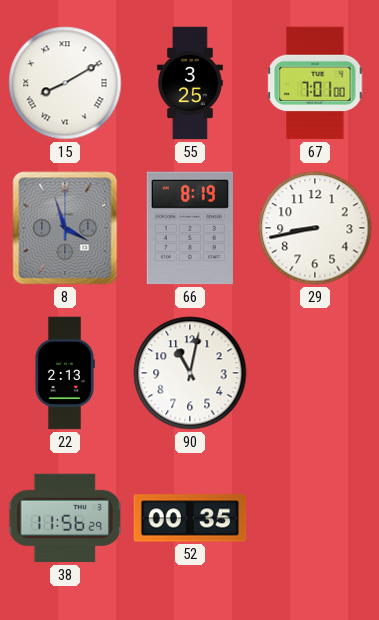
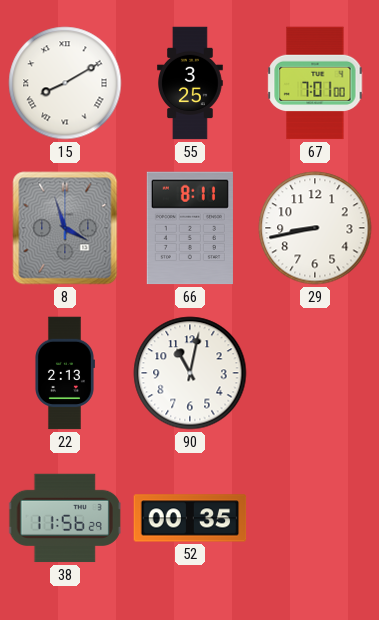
66: 8:19 -> 8:11 (190, 228)
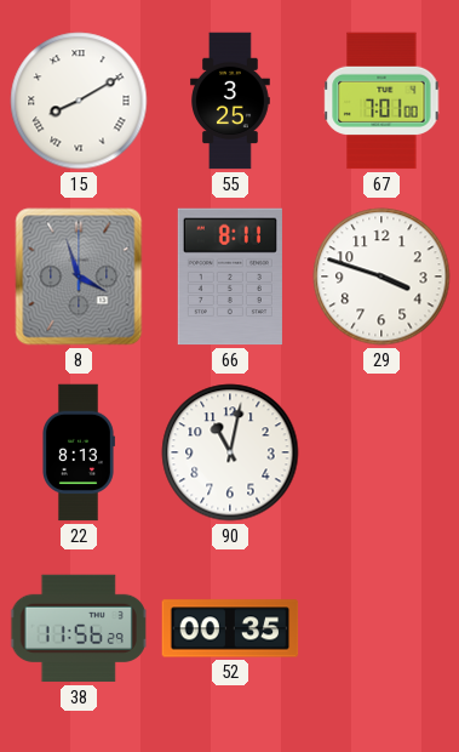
29: 8:43 -> 3:48 (381, 277)
22: 2:13 -> 8:13 (79, 452)
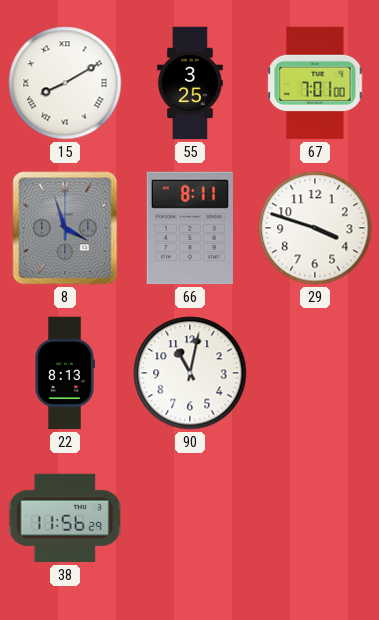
52: 00:35 -> none (230, 628)
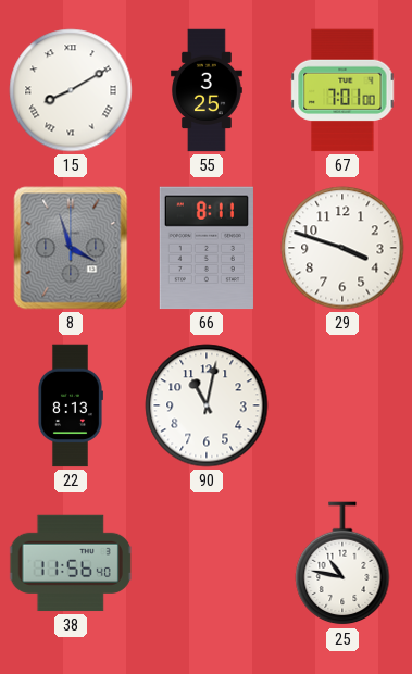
38: 11:56:29 -> 11:56:40 (71, 563)
25: none -> 10:47 (342, 564)
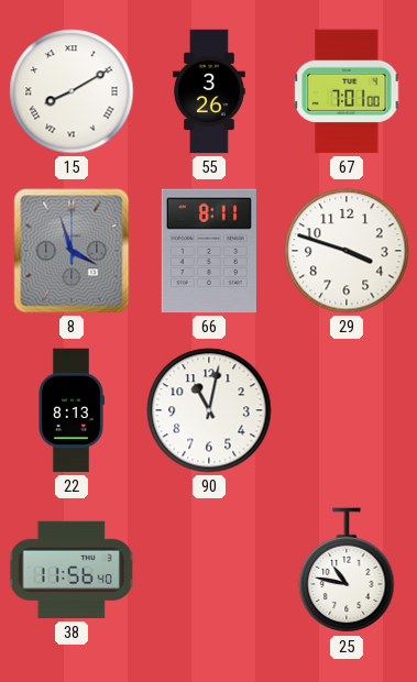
55: 3:25 -> 3:26 (209, 91)
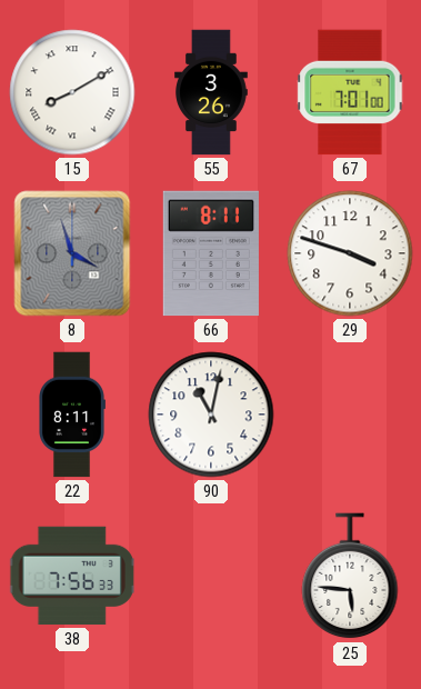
22: 8:13 -> 8:11 (72, 415)
38: 11:56 -> 7:56 (72, 576)
25: 10:47 -> 5:46 (350, 577)
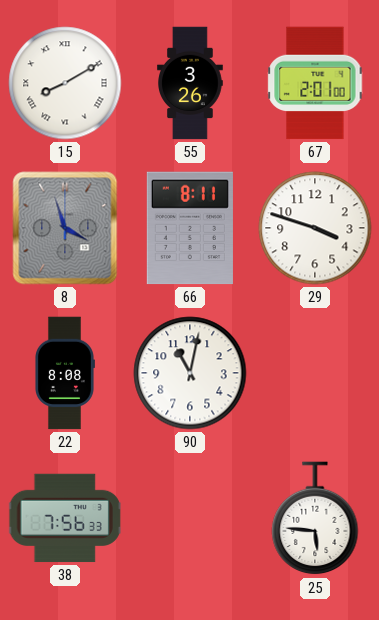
67: 7:01 -> 2:01 (315, 83)
22: 8:11 -> 8:08 (65, 373)
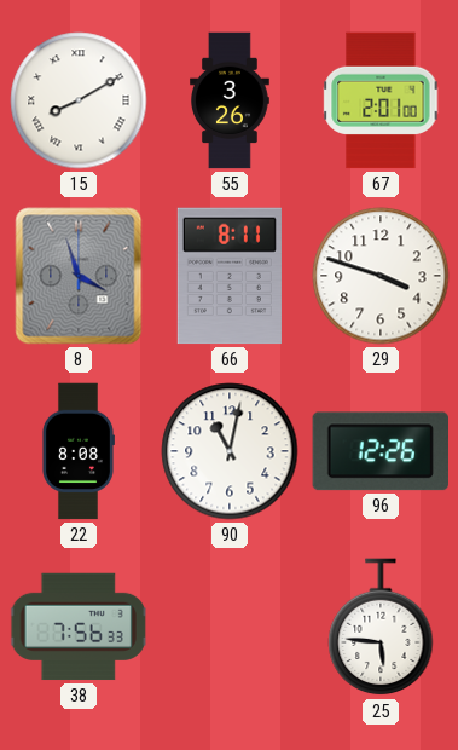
96: none -> 12:26 (379, 451)
